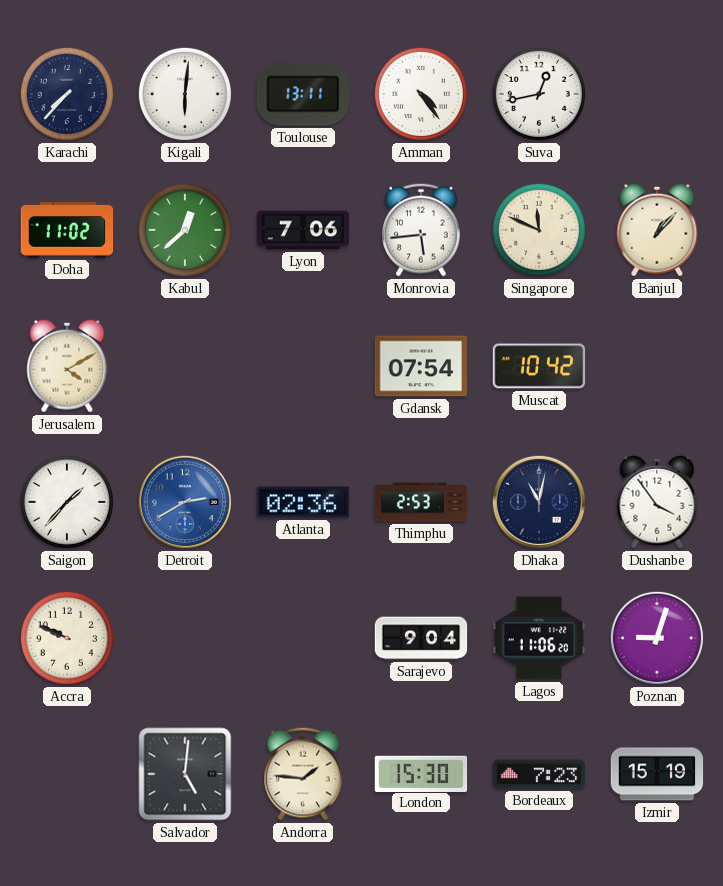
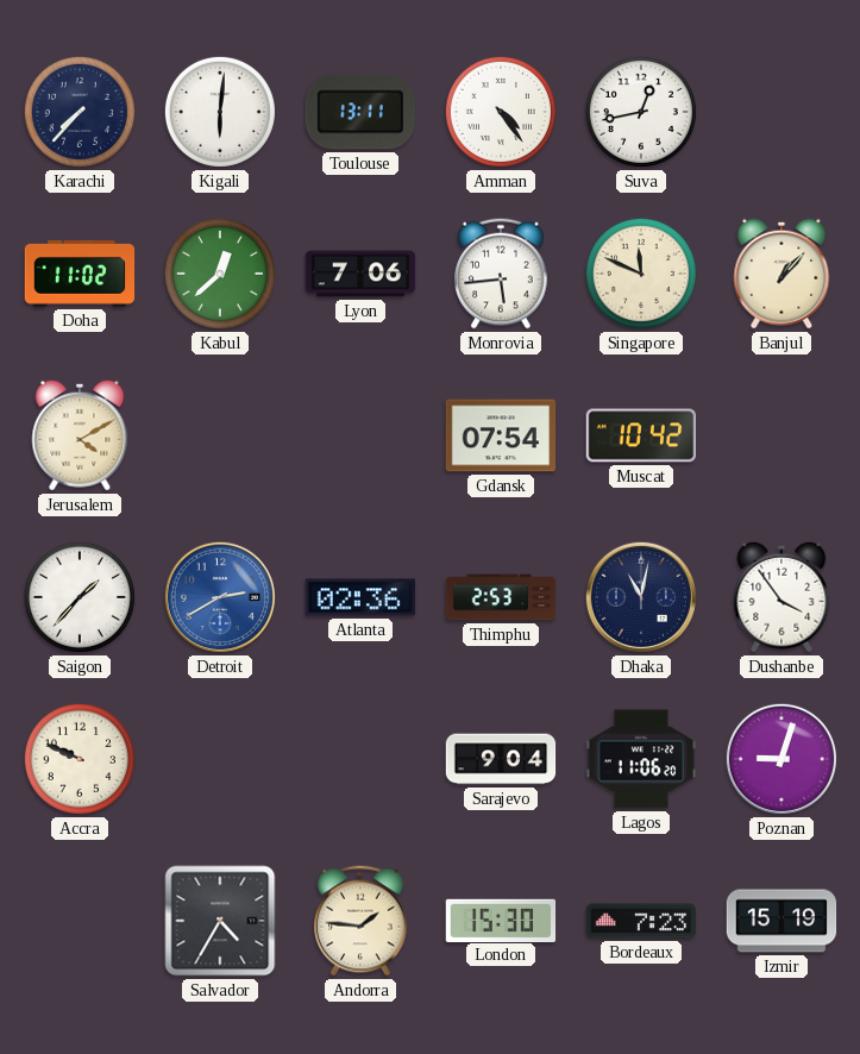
Salvador: 5:01 -> 4:35 (220, 921)
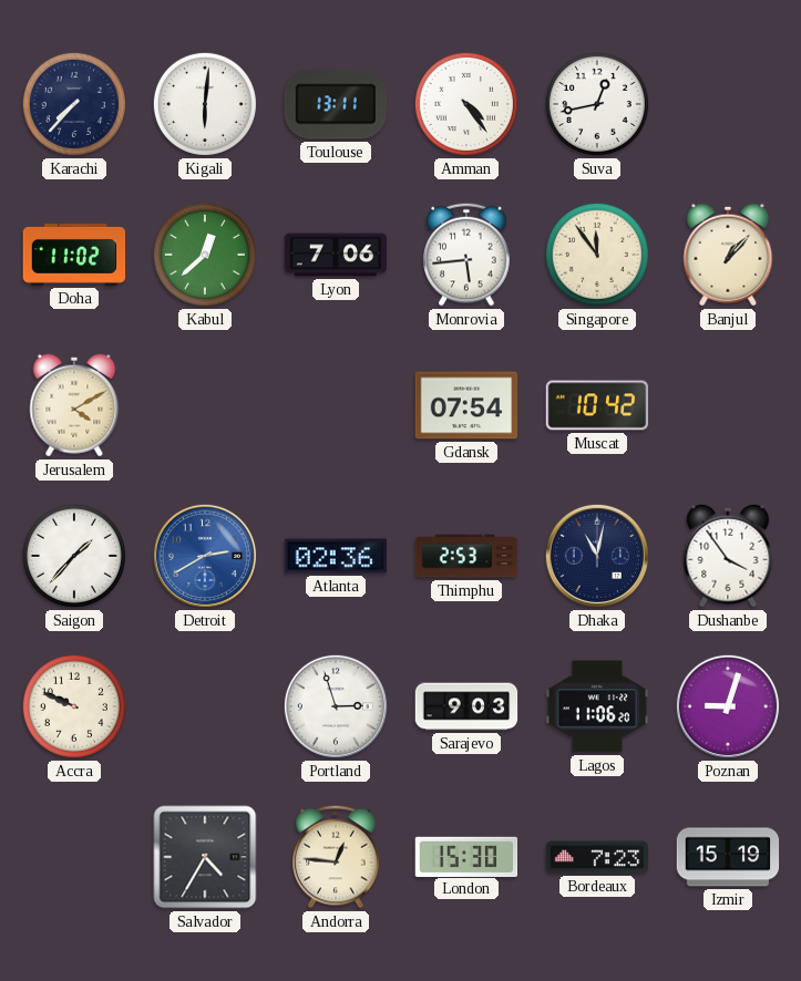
Singapore: 11:49 -> 11:54 (597, 255)
Portland: none -> 2:57 (336, 706)
Sarajevo: 9:04 -> 9:03 (466, 706)
Andorra: 1:46 -> 12:46 (336, 857)
